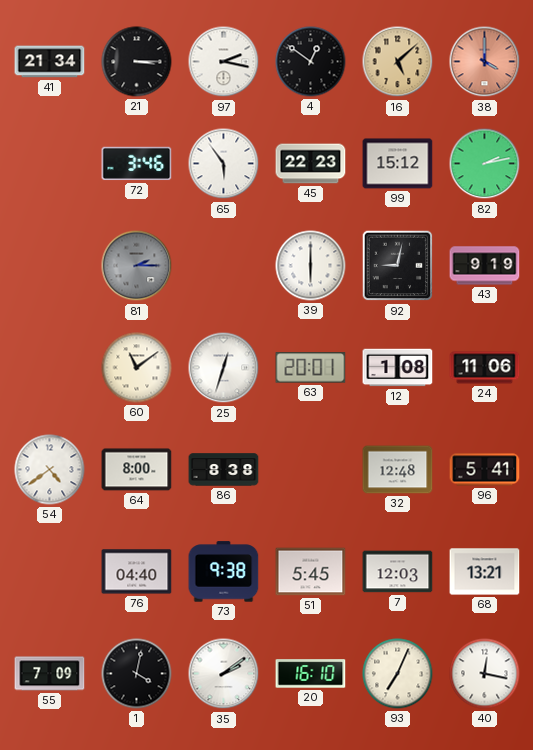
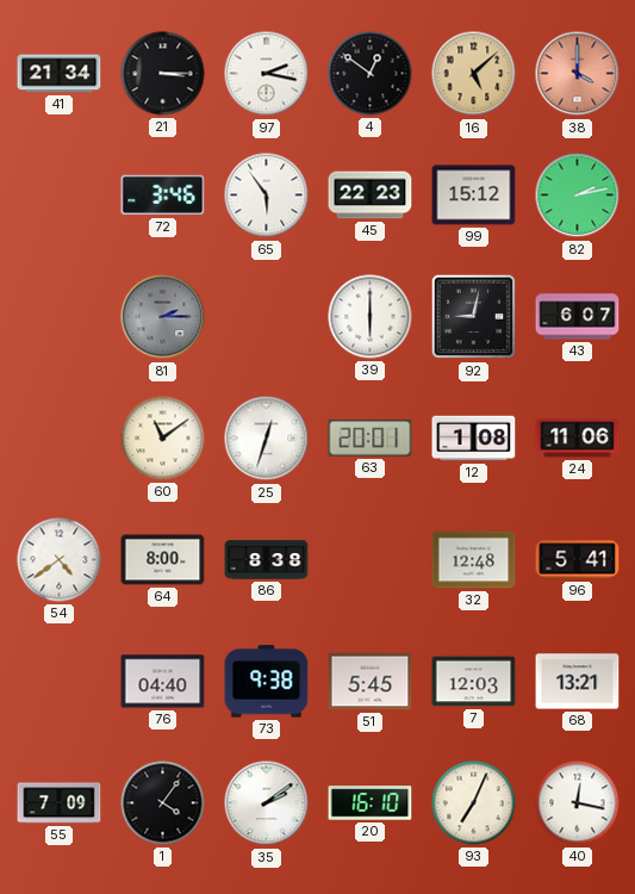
43: 9:19 -> 6:07 (578, 317)
1: 4:02 -> 4:06 (163, 803)
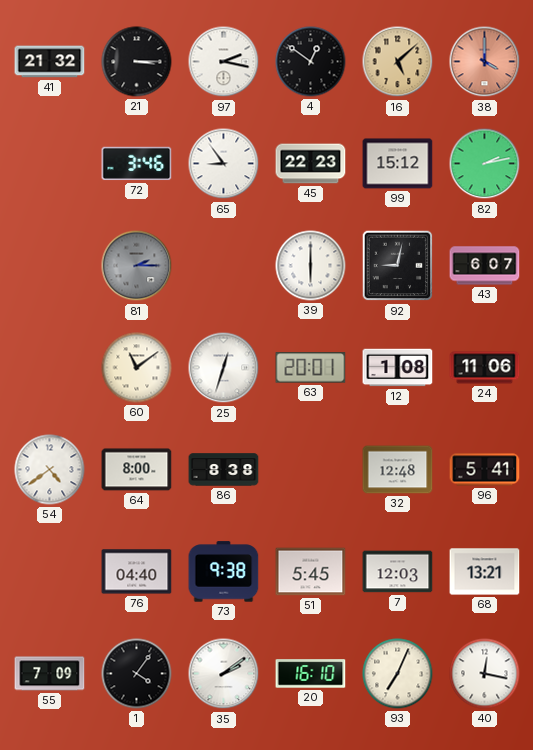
41: 21:34 -> 21:32 (50, 62)
65: 5:54 -> 8:54 (224, 164)
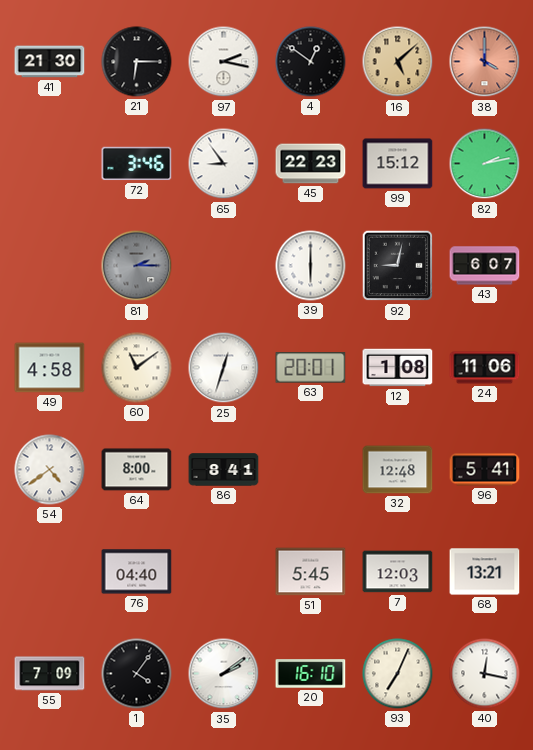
41: 21:32 -> 21:30 (50, 62)
21: 3:15 -> 6:15 (137, 62)
49: none -> 4:58 (50, 368)
86: 8:38 -> 8:41 (224, 470)
73: 9:38 -> none (224, 572)
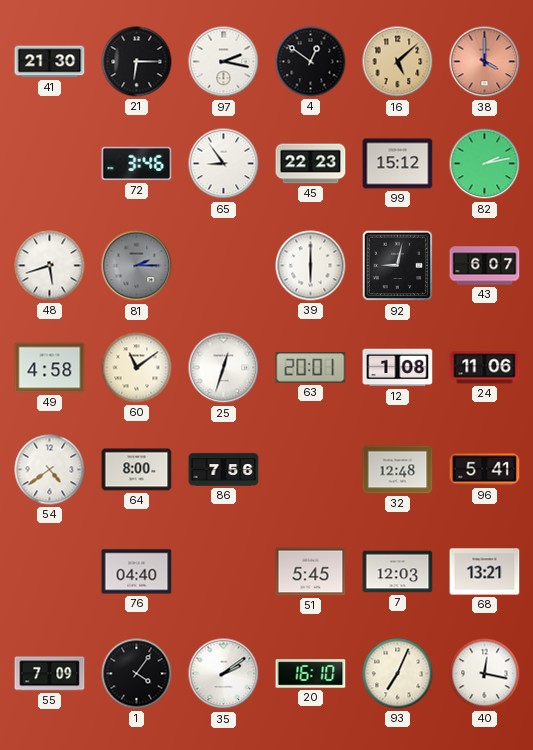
48: none -> 5:42 (50, 266)
86: 8:41 -> 7:56 (224, 470)
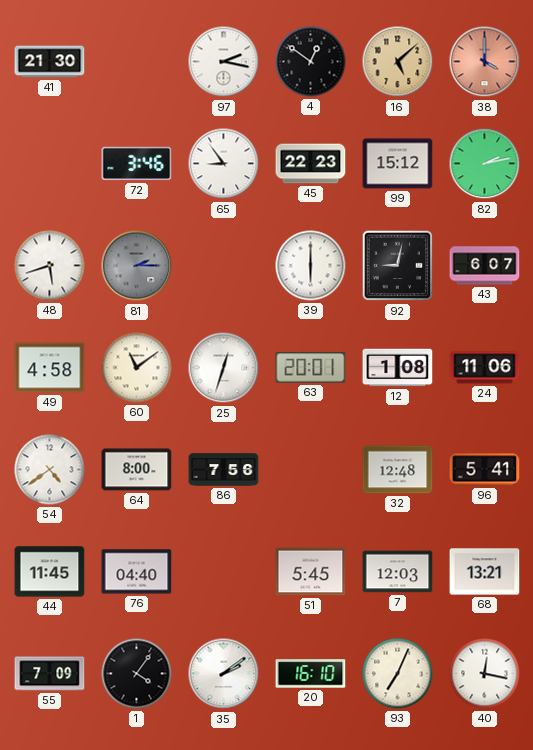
21: 6:15 -> none (137, 62)
44: none -> 11:45 (50, 572)
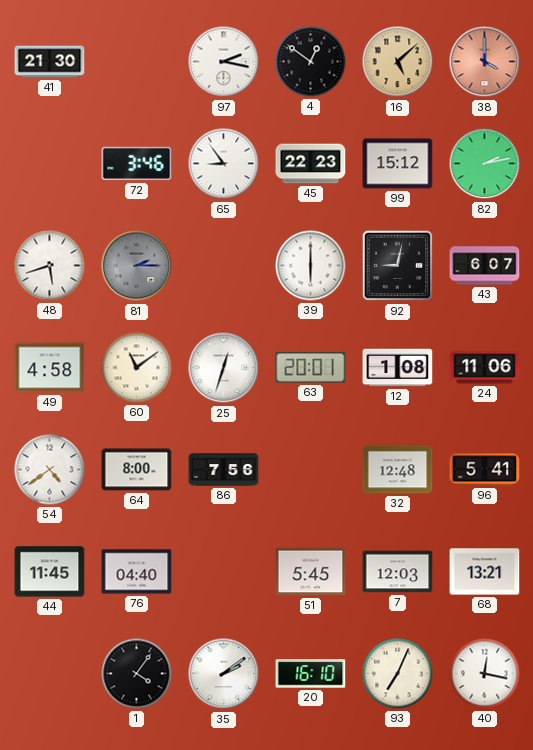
55: 7:09 -> none (50, 674)
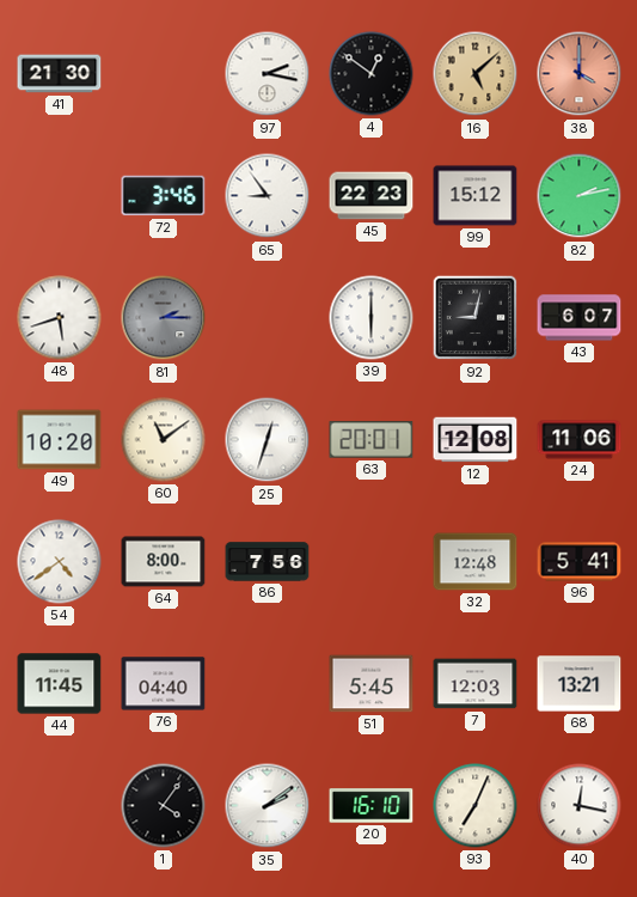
49: 4:58 -> 10:20 (60, 440)
12: 1:08 -> 12:08 (476, 440)
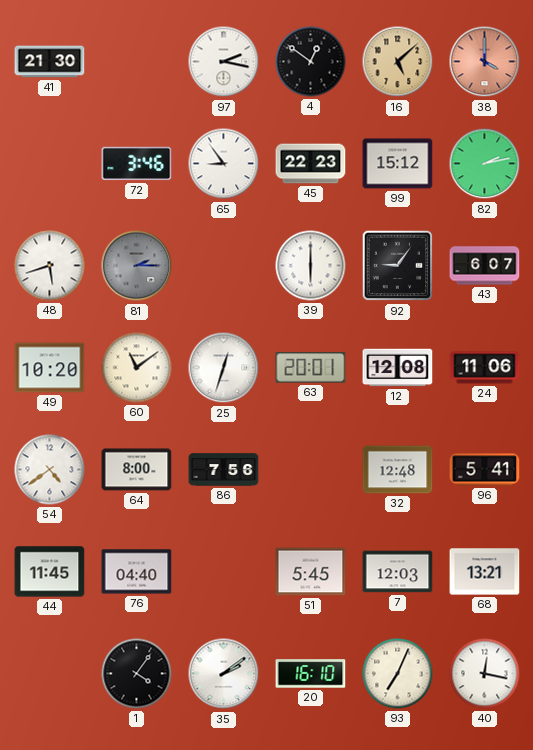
92: 9:02 -> 9:06 (398, 266)
